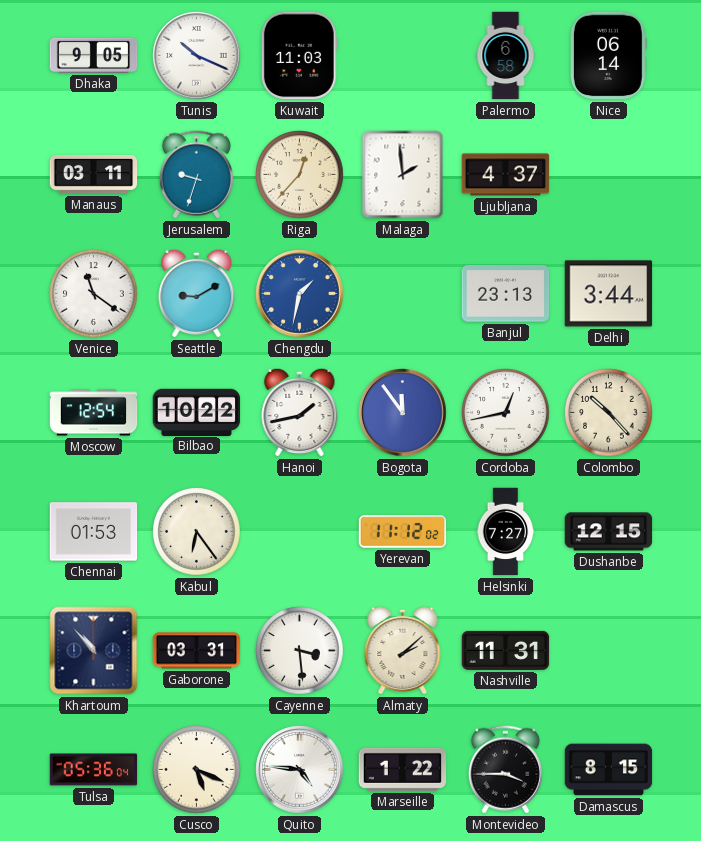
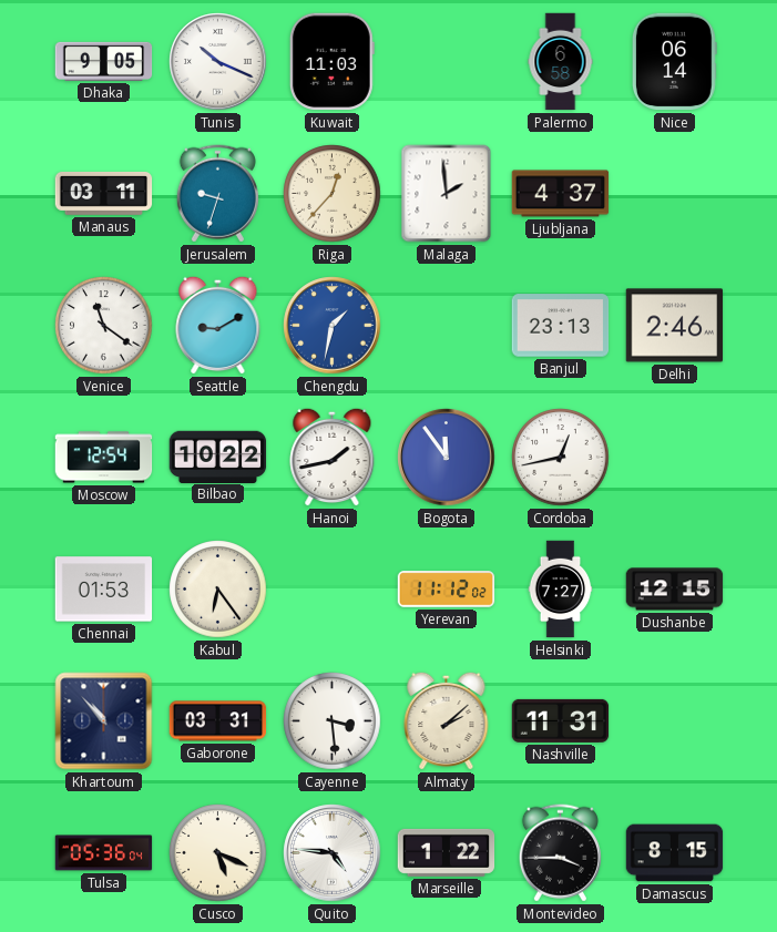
Delhi: 3:44 -> 2:46 (675, 326)
Colombo: 10:23 -> none (609, 413)
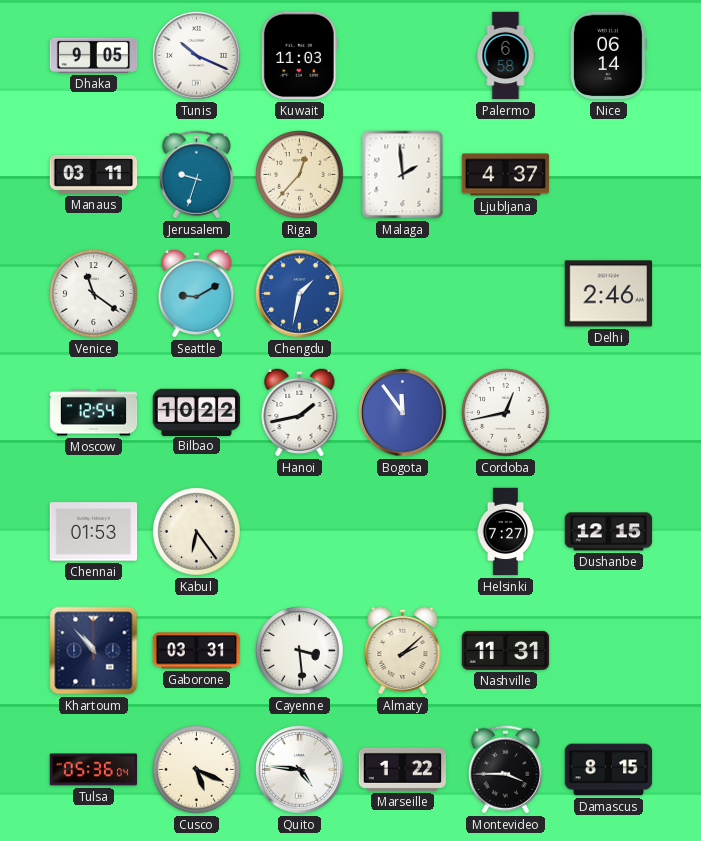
Banjul: 23:13 -> none (561, 326)
Yerevan: 11:12 -> none (447, 590)
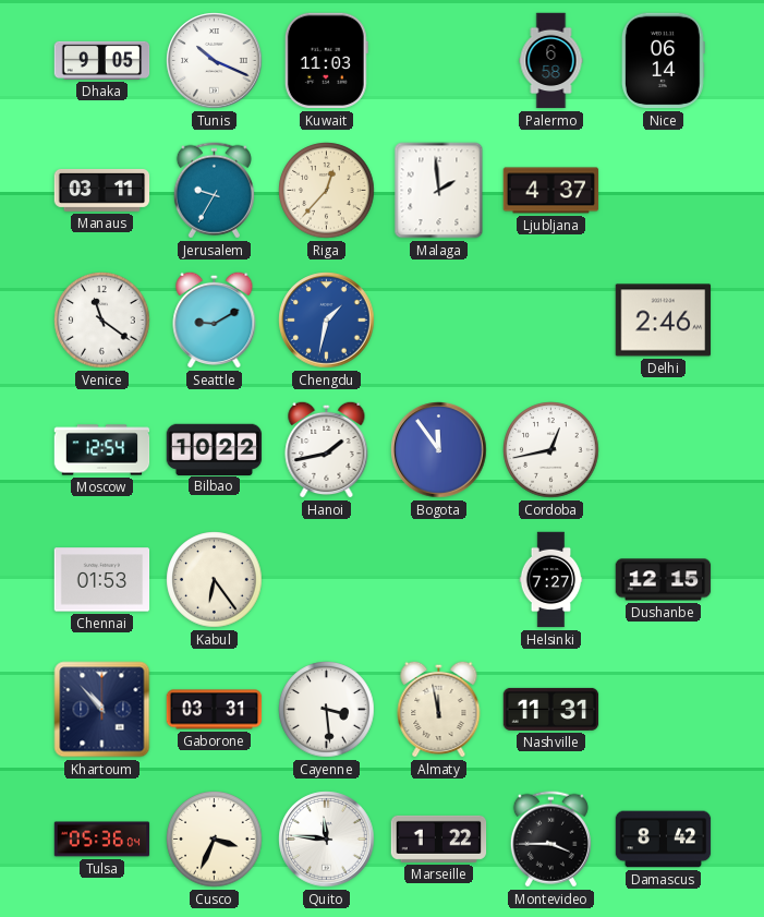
Jerusalem: 9:33 -> 9:35 (214, 191)
Almaty: 2:08 -> 11:58 (439, 709)
Cusco: 5:19 -> 3:34 (215, 840)
Quito: 4:46 -> 11:46 (327, 840)
Damascus: 8:15 -> 8:42 (664, 840)
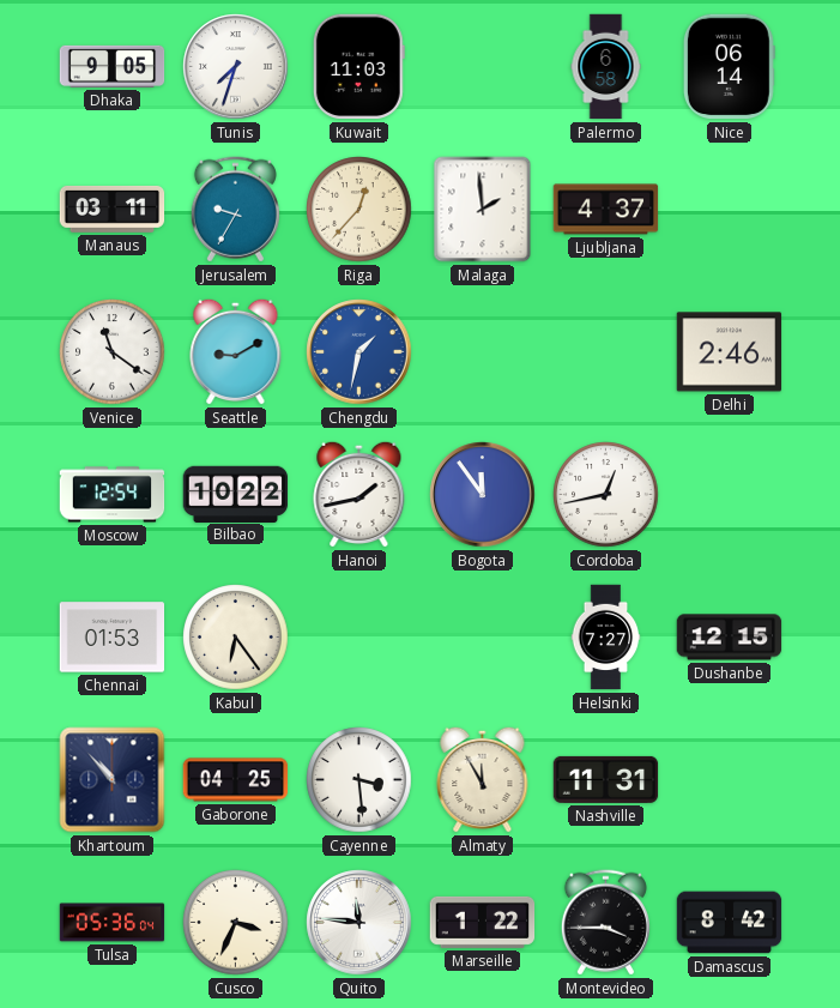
Tunis: 10:19 -> 7:33 (236, 67)
Gaborone: 03:31 -> 04:25 (236, 780)
Almaty: 11:58 -> 11:55 (483, 779)
